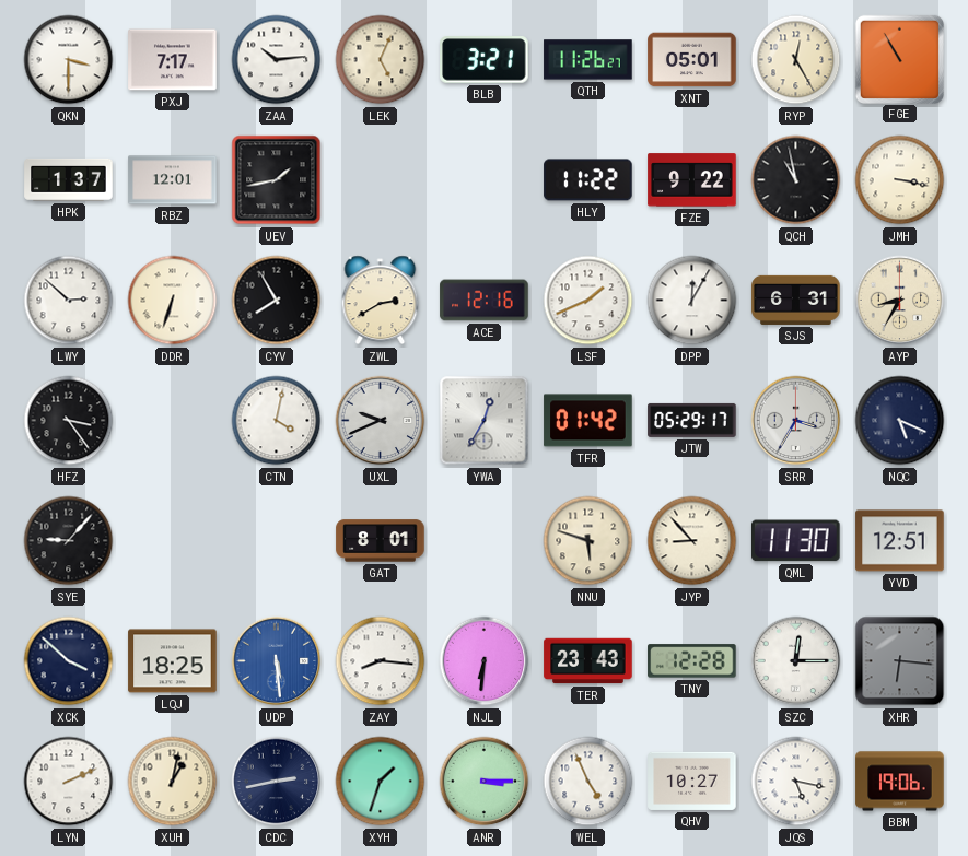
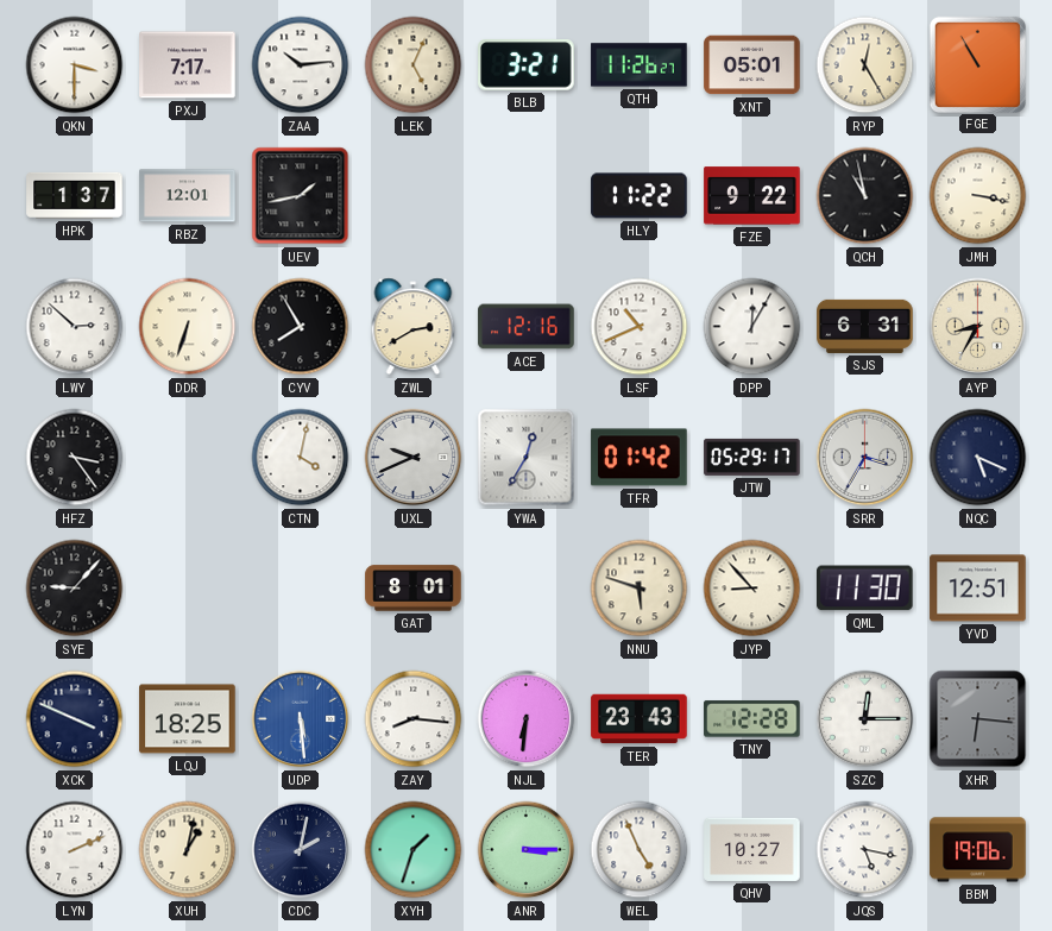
LSF: 1:41 -> 10:41 (640, 327)
XCK: 3:52 -> 3:49 (75, 719)
CDC: 2:43 -> 2:02 (301, 850)
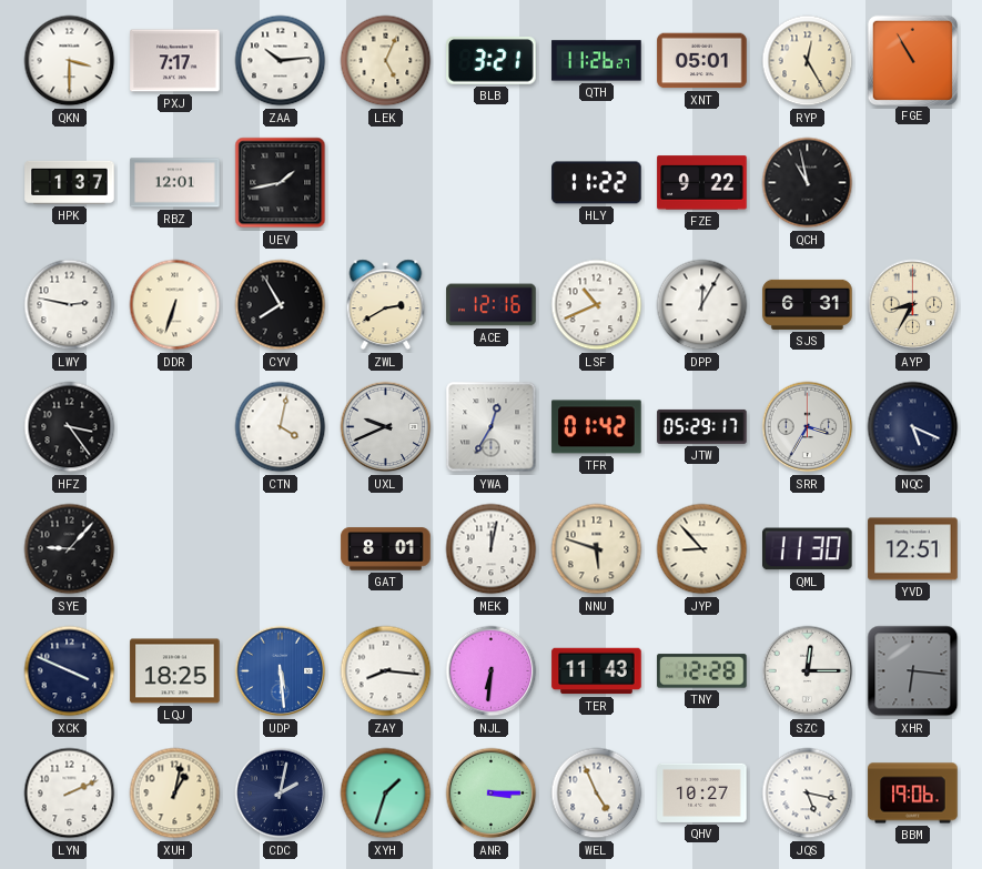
JMH: 3:17 -> none (978, 196)
LWY: 2:52 -> 2:47 (70, 305)
MEK: none -> 12:02 (492, 549)
TER: 23:43 -> 11:43 (597, 671)
